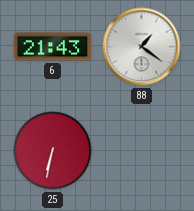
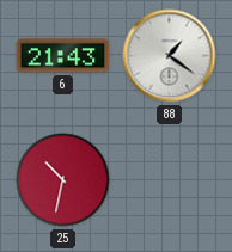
25: 6:32 -> 10:32 (63, 180)
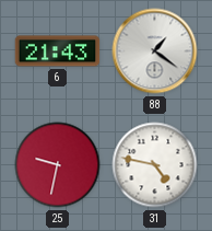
25: 10:32 -> 9:32 (58, 165)
31: none -> 4:47 (155, 165)
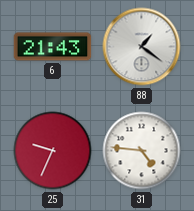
25: 9:32 -> 9:34 (53, 151)
31: 4:47 -> 4:46 (142, 151)
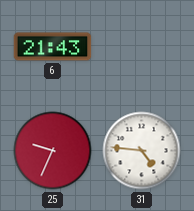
88: 1:21 -> none (142, 47)
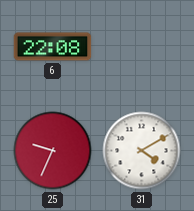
6: 21:43 -> 22:08 (53, 47)
31: 4:46 -> 4:10 (142, 151)
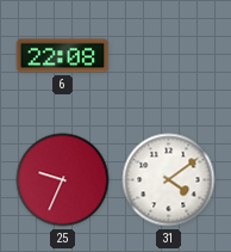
31: 4:10 -> 4:09 (169, 180)
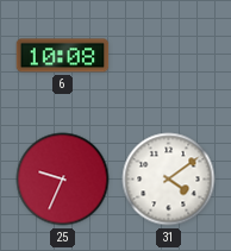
6: 22:08 -> 10:08 (63, 56)
